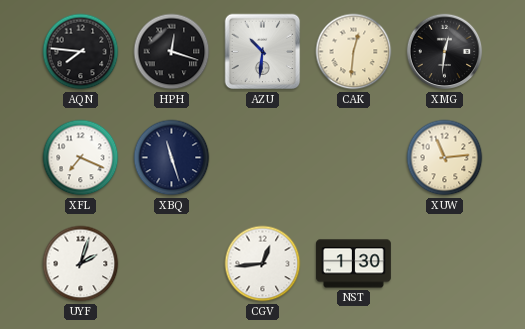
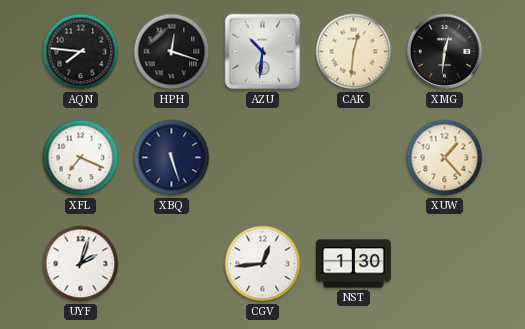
XBQ: 11:27 -> 5:27 (172, 158)
XUW: 11:14 -> 1:23 (445, 158)
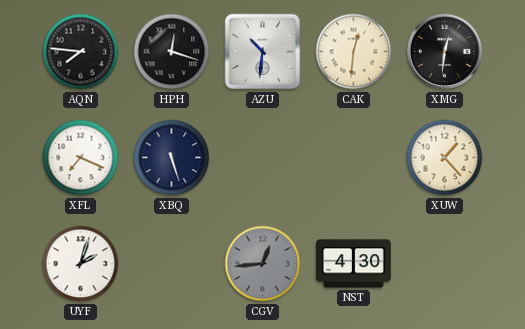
CGV dial: white -> grey (263, 264)
NST: 1:30 -> 4:30 (353, 264)
